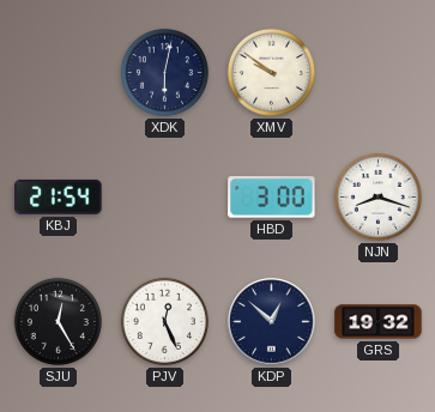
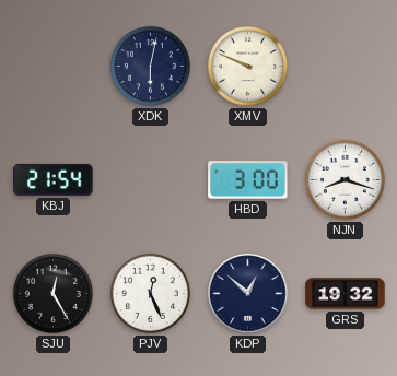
XMV: 9:51 -> 9:49 (247, 66)
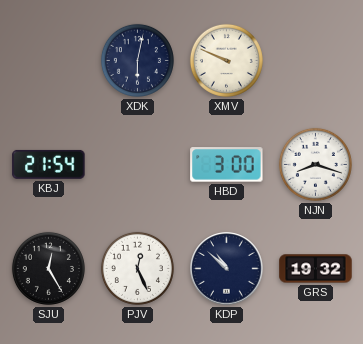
KDP: 12:52 -> 10:52 (227, 269)
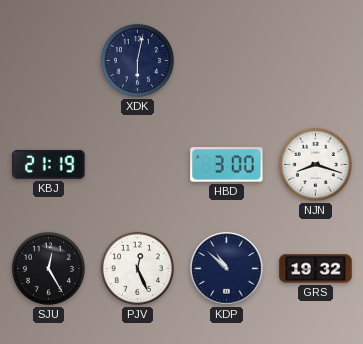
XMV: 9:49 -> none (226, 60)
KBJ: 21:54 -> 21:19 (49, 164)
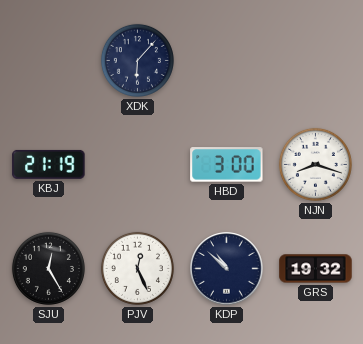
XDK: 6:02 -> 6:07 (137, 60)
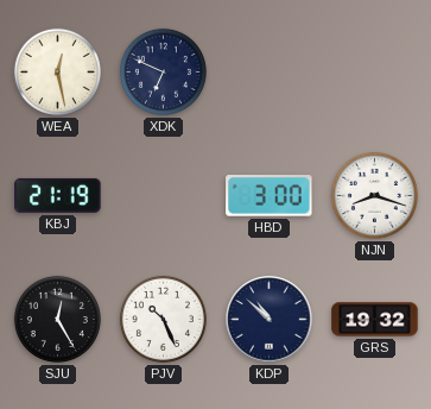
WEA: none -> 12:28 (57, 71)
XDK: 6:07 -> 6:49 (163, 71)
PJV: 12:26 -> 10:26 (163, 319)
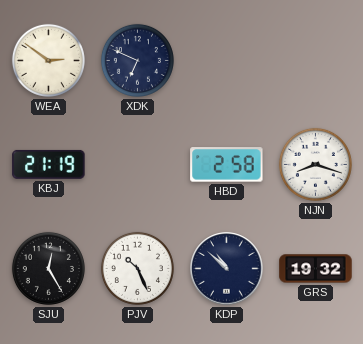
WEA: 12:28 -> 2:51 (48, 60)
HBD: 3:00 -> 2:58 (227, 165)
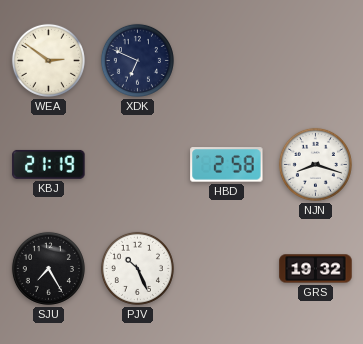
SJU: 12:25 -> 7:25 (48, 268)
KDP: 10:52 -> none (227, 269)
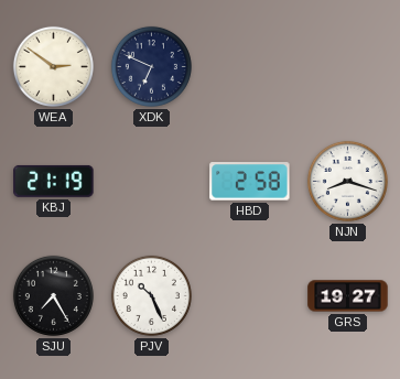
GRS: 19:32 -> 19:27 (348, 296)
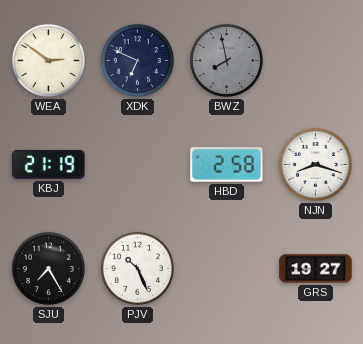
BWZ: none -> 7:58 (226, 60)
